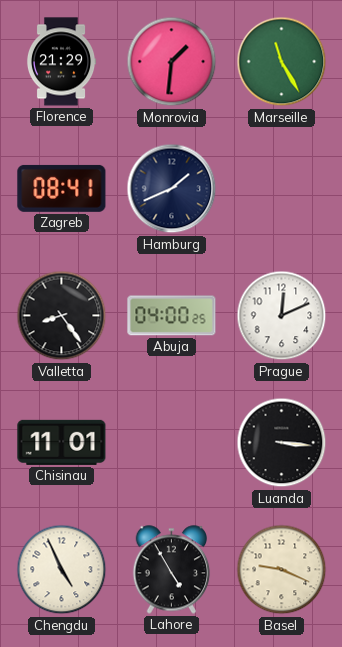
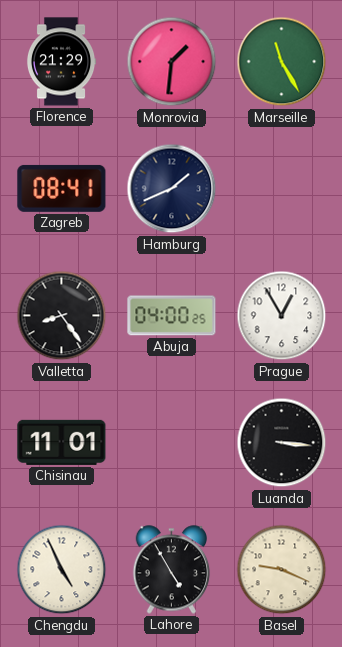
Prague: 12:11 -> 12:55 (282, 316)
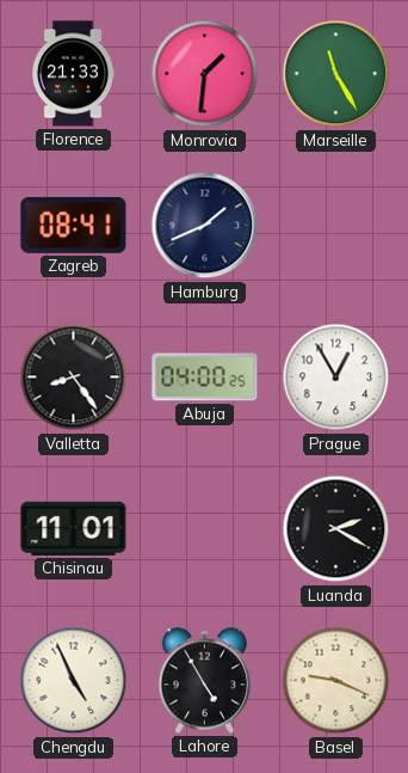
Florence: 21:29 -> 21:33 (73, 74)
Luanda: 3:16 -> 2:20 (336, 529)
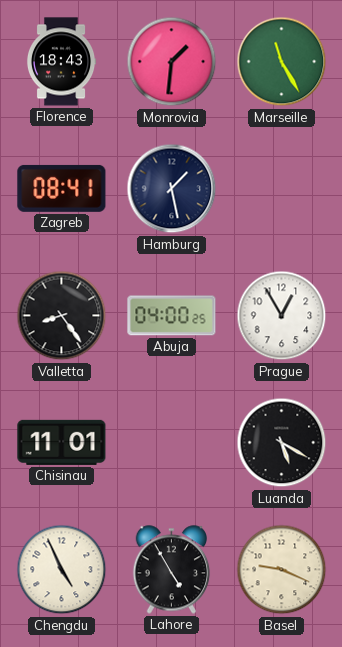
Florence: 21:33 -> 18:43 (61, 62)
Hamburg: 1:41 -> 1:28 (172, 189)
Luanda: 2:20 -> 5:20 (282, 443)
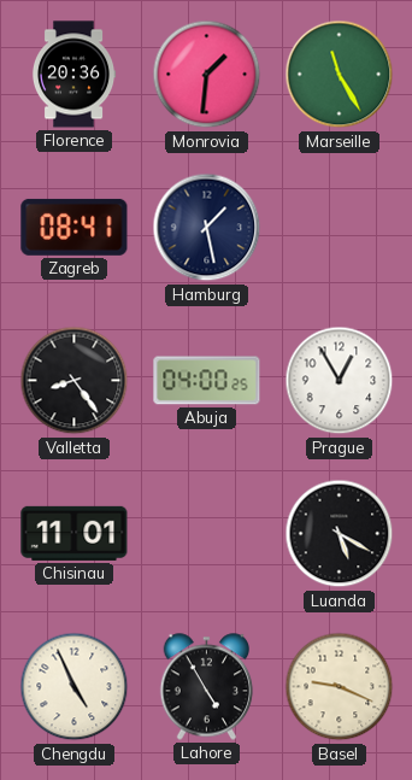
Florence: 18:43 -> 20:36 (73, 75)
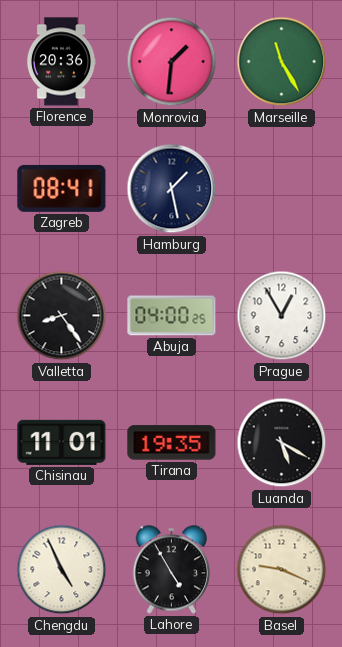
Tirana: none -> 19:35 (172, 443)
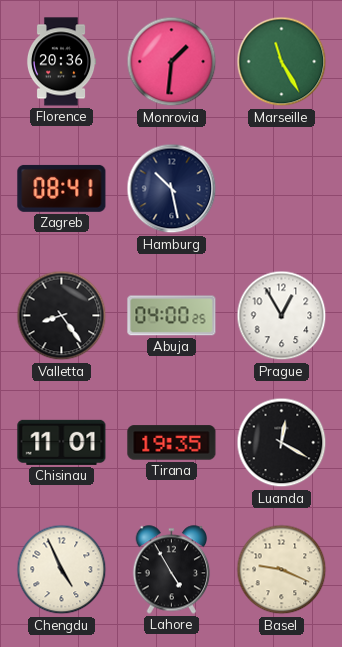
Hamburg: 1:28 -> 10:28 (172, 189)
Luanda: 5:20 -> 12:20 (282, 443)
